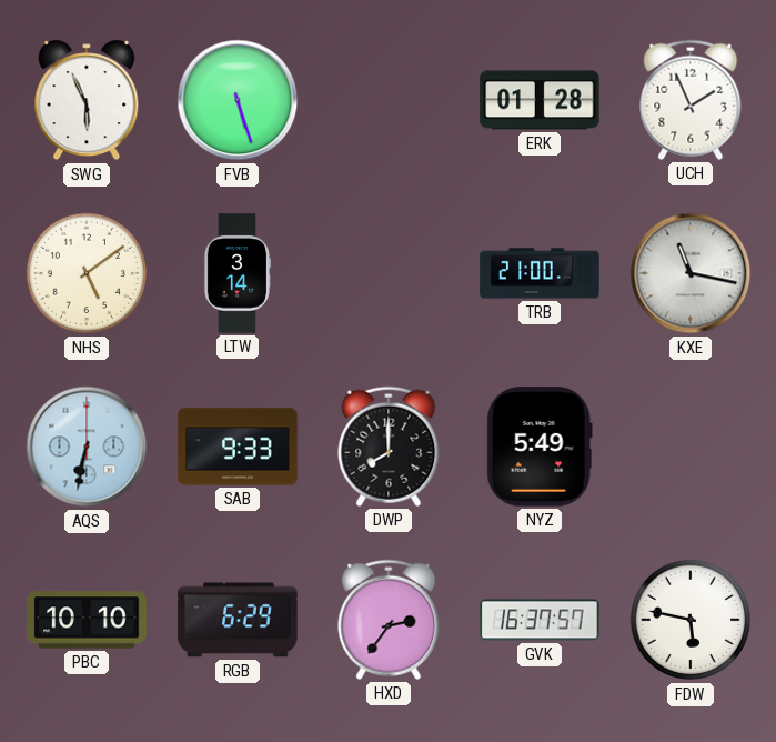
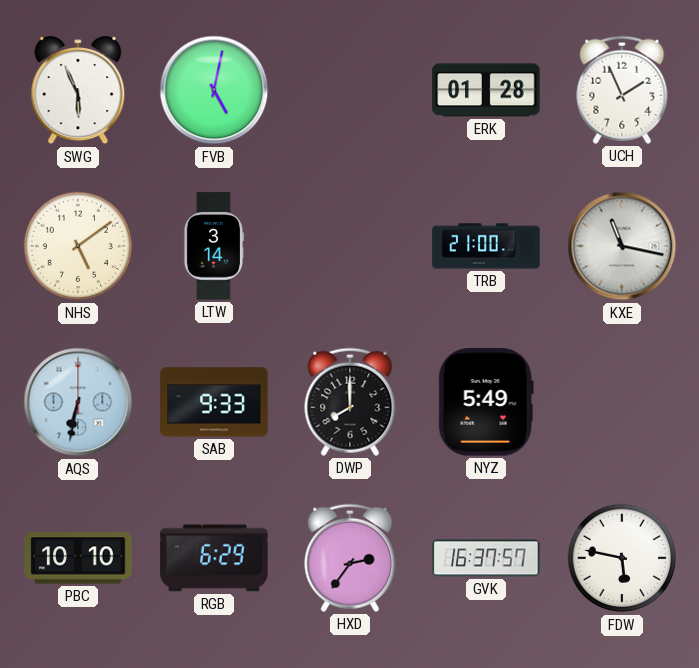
FVB: 5:27 -> 5:02 (214, 90)
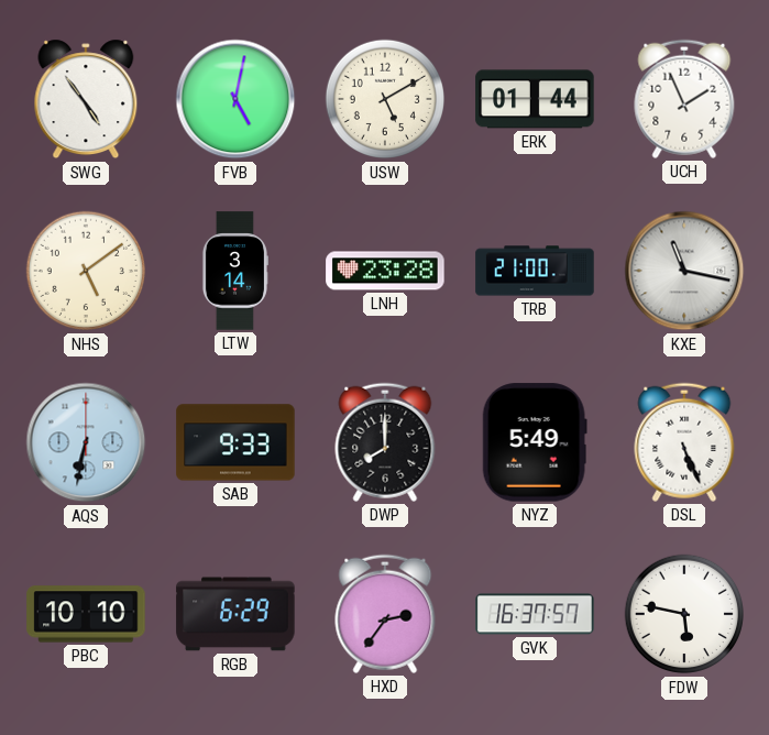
SWG: 5:56 -> 4:54 (86, 99)
USW: none -> 5:10 (385, 99)
ERK: 01:28 -> 01:44 (535, 99)
LNH: none -> 23:28 (385, 271)
DSL: none -> 5:26 (684, 442)
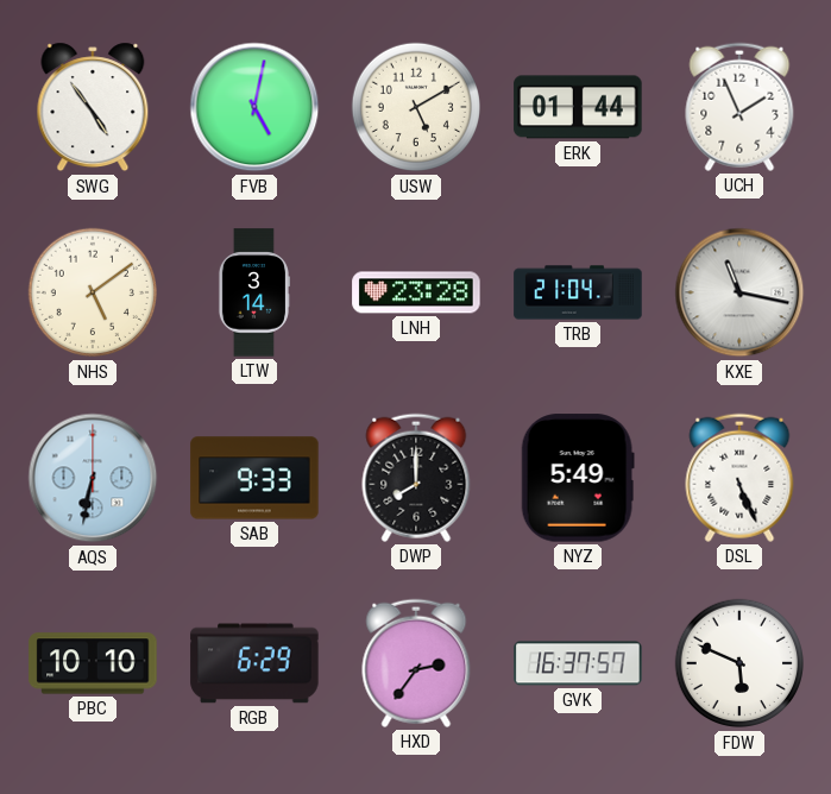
TRB: 21:00 -> 21:04 (578, 292)
FDW: 5:47 -> 5:49 (739, 663)
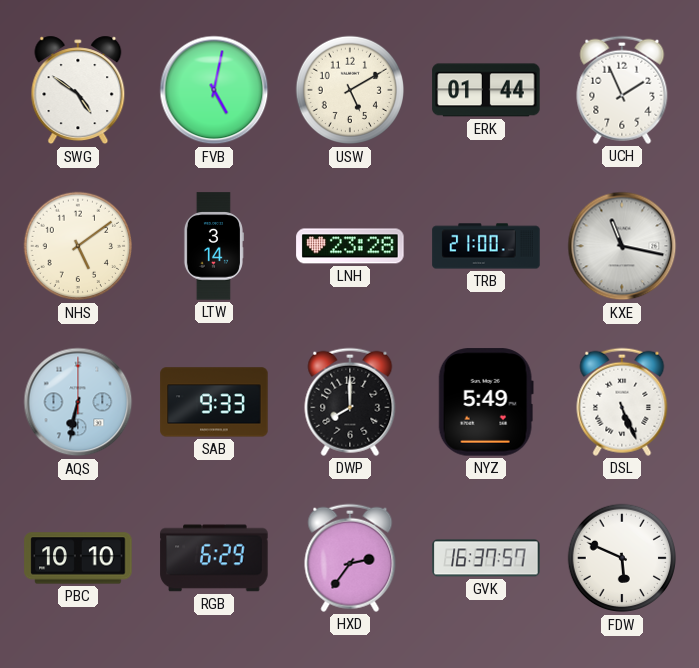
SWG: 4:54 -> 4:51 (78, 90)
TRB: 21:04 -> 21:00 (486, 246)
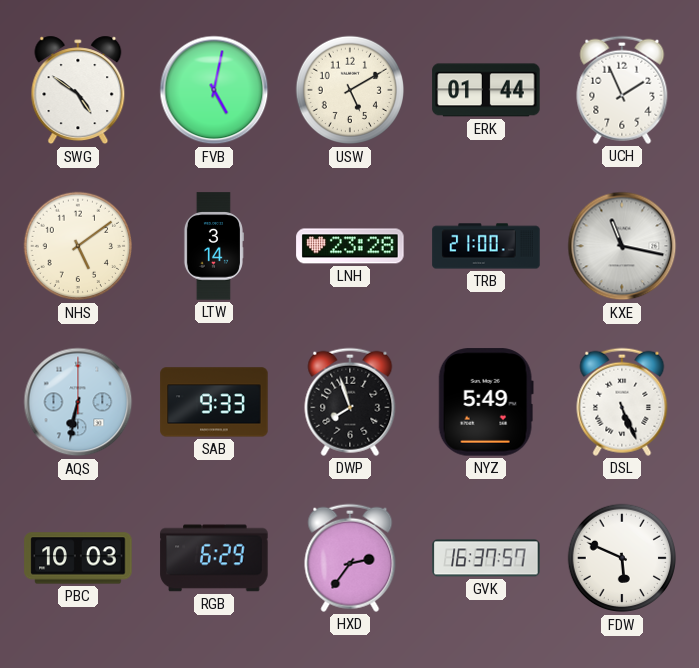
DWP: 8:00 -> 7:57 (350, 402)
PBC: 10:10 -> 10:03 (78, 558)
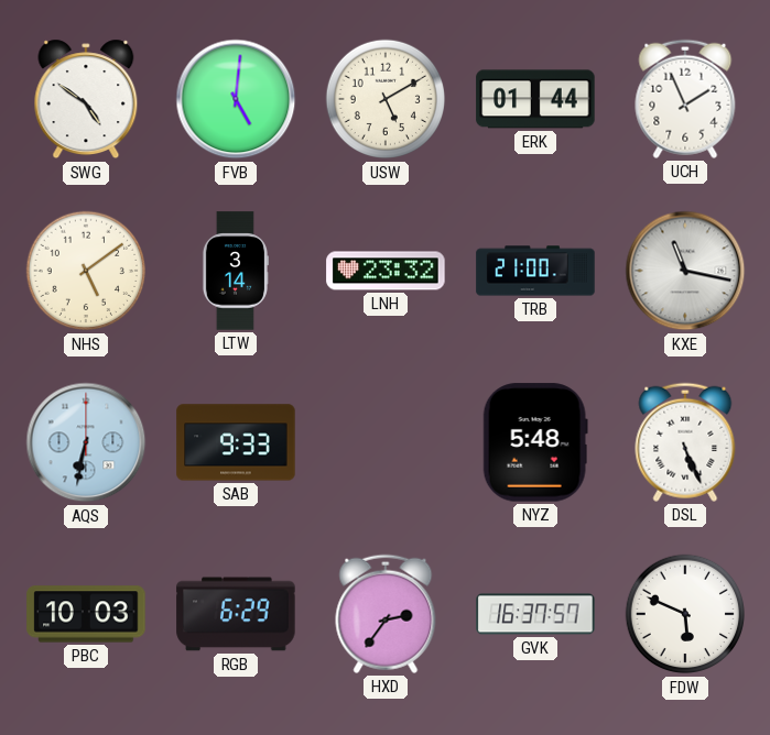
FVB: 5:02 -> 5:01 (236, 99)
LNH: 23:28 -> 23:32 (386, 271)
DWP: 7:57 -> none (350, 402)
NYZ: 5:49 -> 5:48 (535, 442)
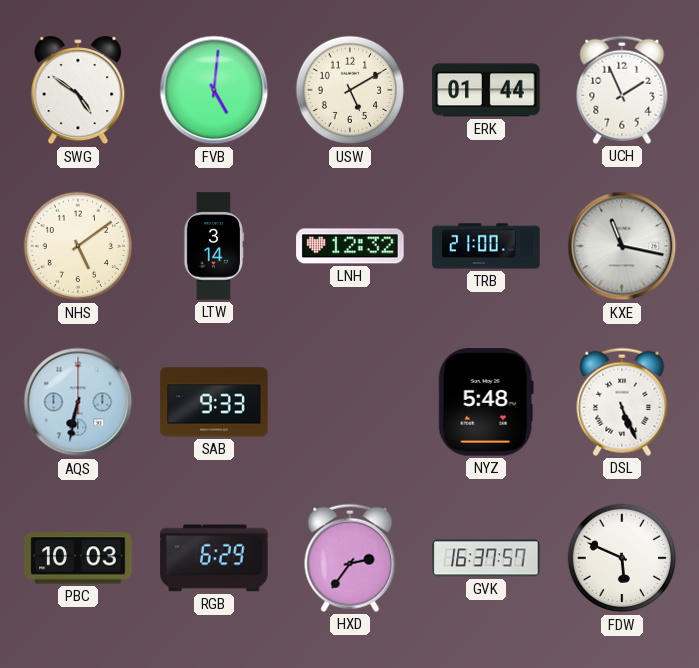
LNH: 23:32 -> 12:32 (350, 246)
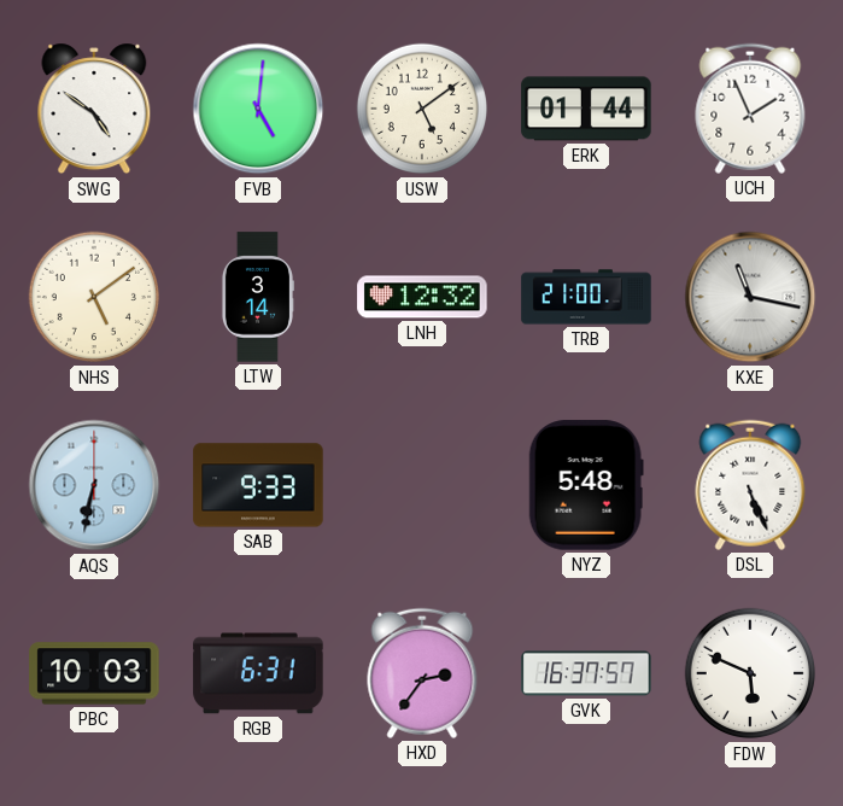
USW: 5:10 -> 5:09 (422, 109)
RGB: 6:29 -> 6:31 (258, 673)
